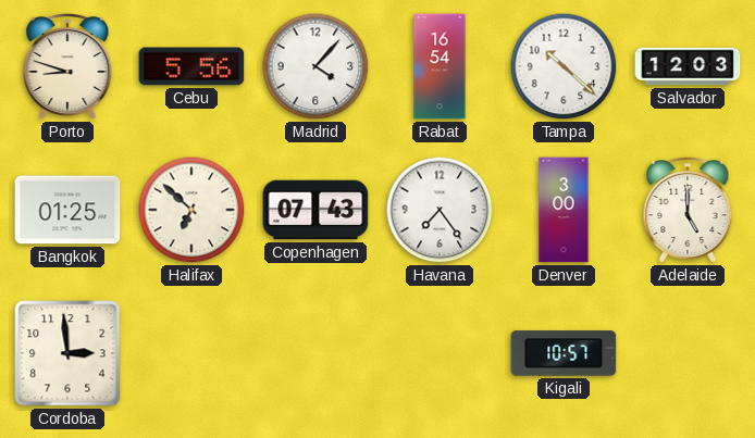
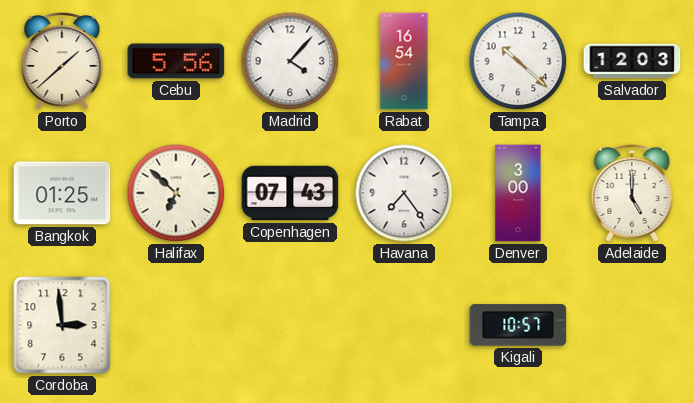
Porto: 8:48 -> 1:38 (62, 62)
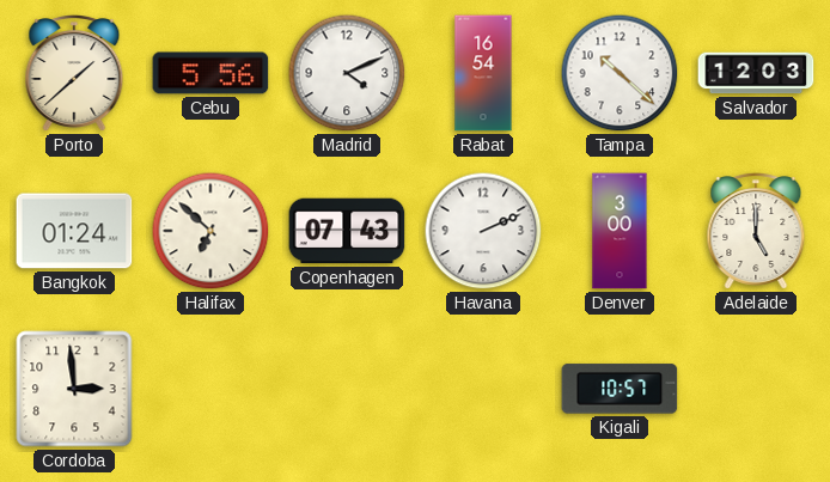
Madrid: 4:07 -> 4:11 (347, 73)
Bangkok: 01:25 -> 01:24 (74, 231)
Havana: 7:24 -> 2:11 (483, 231)
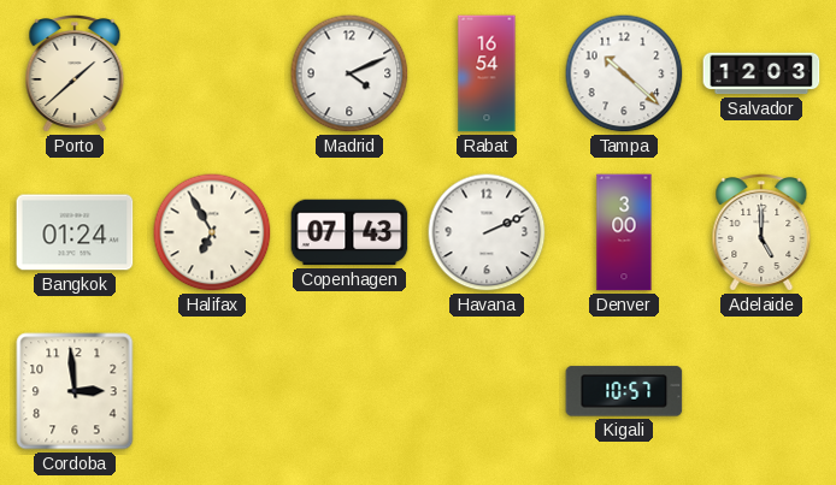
Cebu: 5:56 -> none (210, 73)
Halifax: 6:52 -> 6:55 (212, 232)
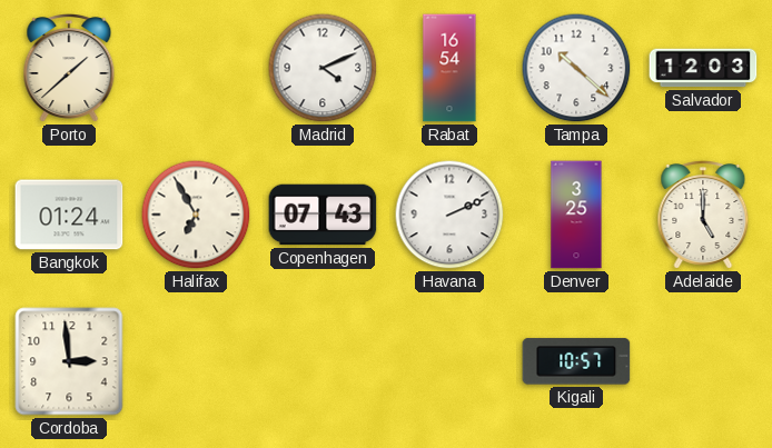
Denver: 3:00 -> 3:25 (576, 215)
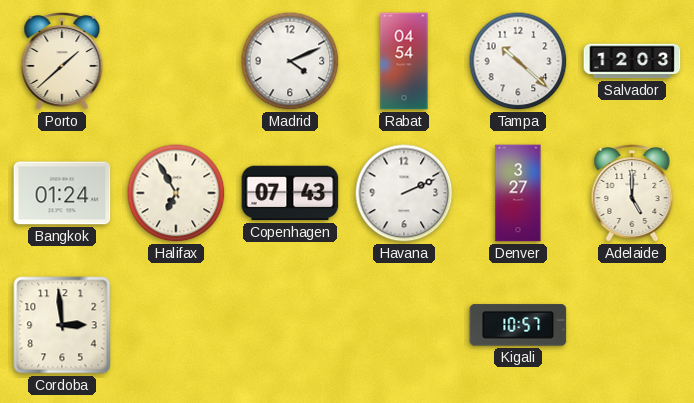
Rabat: 16:54 -> 04:54 (404, 61)
Denver: 3:25 -> 3:27 (518, 193)
